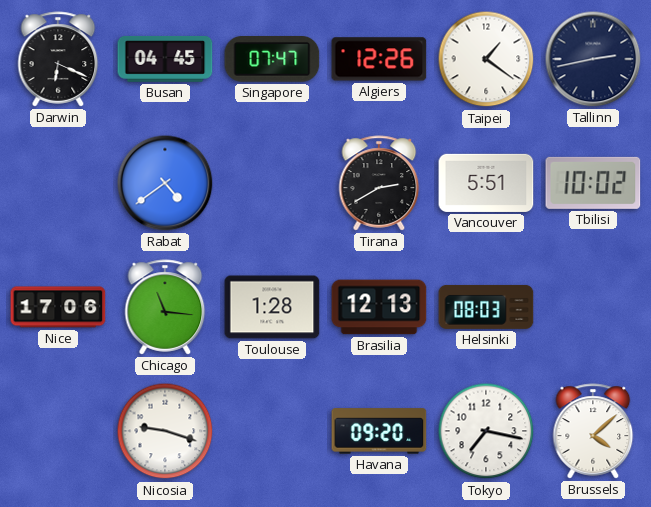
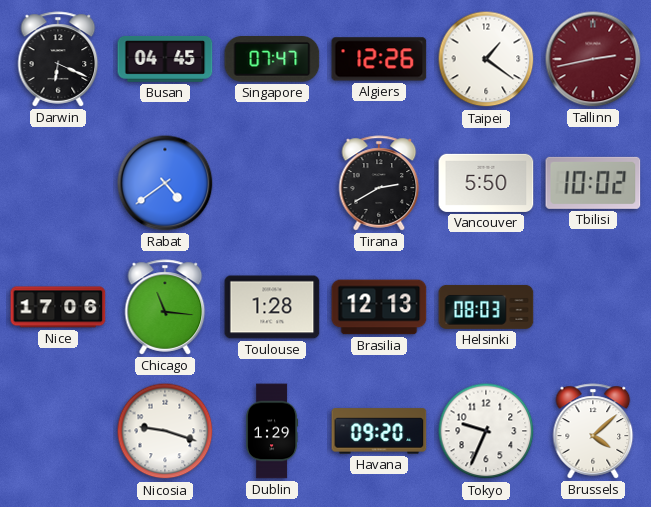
Tallinn dial: navy -> burgundy (593, 59)
Vancouver: 5:51 -> 5:50 (486, 183)
Dublin: none -> 1:29 (272, 431)
Tokyo: 7:17 -> 9:34 (486, 431)
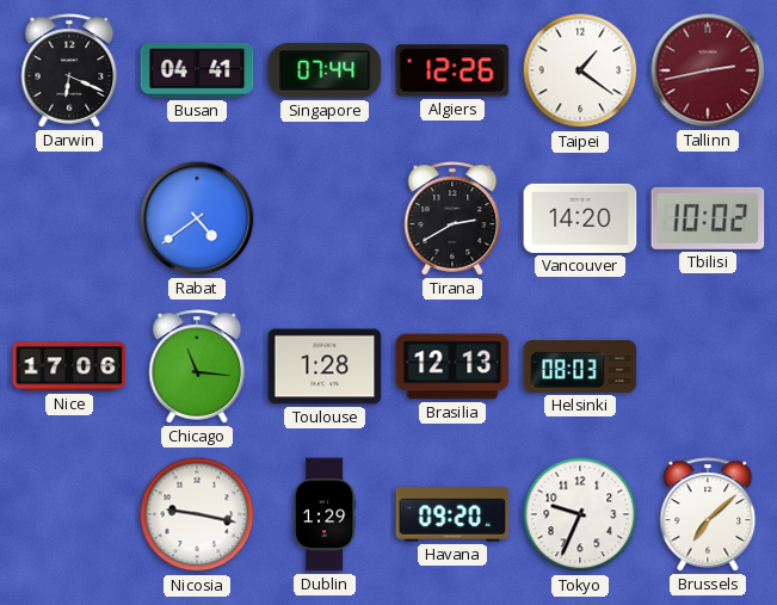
Busan: 04:45 -> 04:41 (197, 70)
Singapore: 07:47 -> 07:44 (325, 72)
Vancouver: 5:50 -> 14:20 (580, 218)
Nicosia: 9:18 -> 9:17 (197, 514)
Brussels: 4:08 -> 7:08 (708, 514)
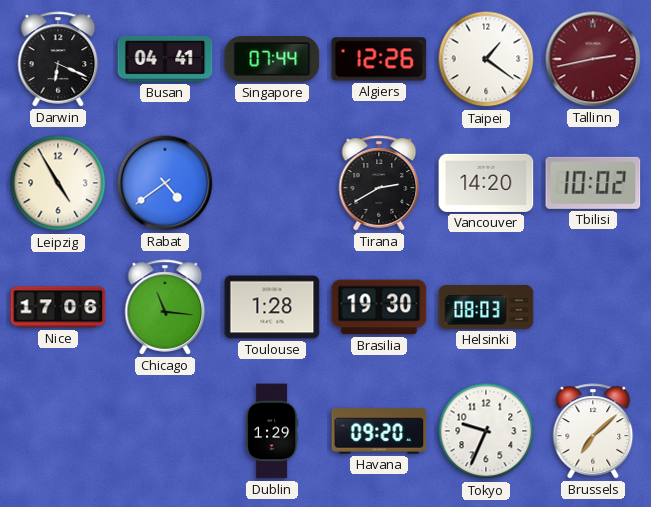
Leipzig: none -> 4:55 (58, 183)
Brasilia: 12:13 -> 19:30 (379, 307)
Nicosia: 9:17 -> none (197, 514)
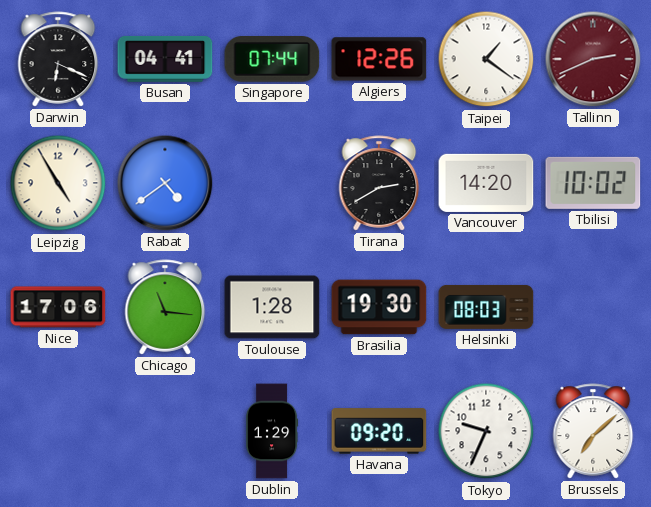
Tallinn: 2:43 -> 2:41 (593, 59)
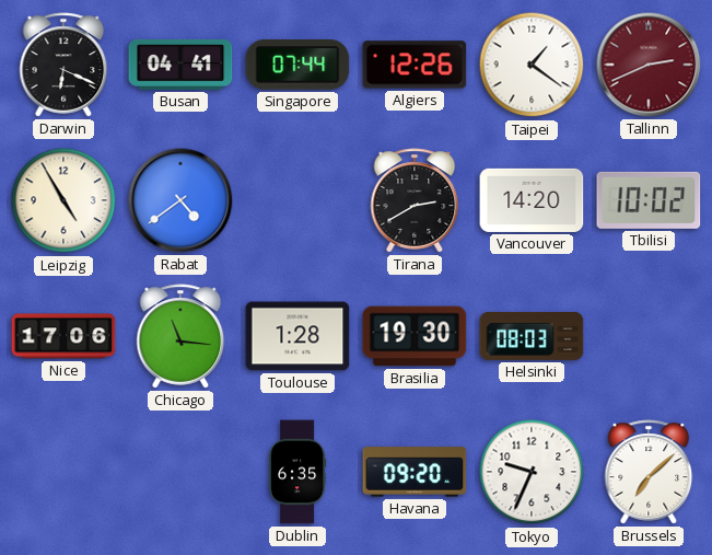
Dublin: 1:29 -> 6:35 (297, 472)
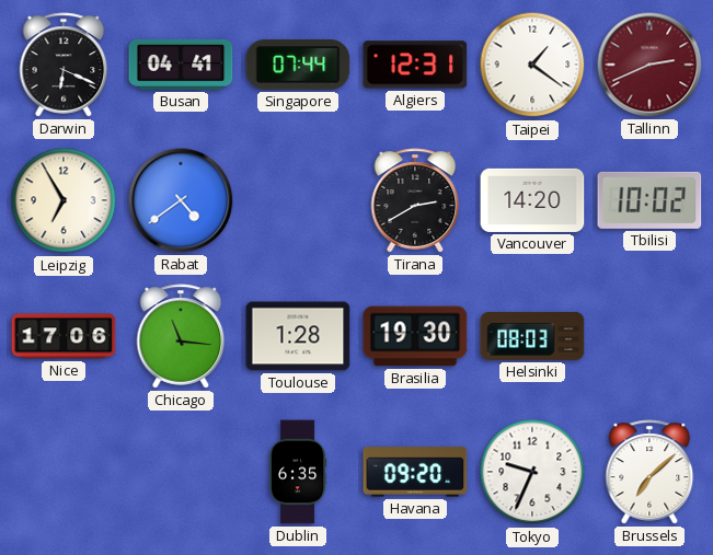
Algiers: 12:26 -> 12:31 (415, 65)
Leipzig: 4:55 -> 6:55 (64, 200)
